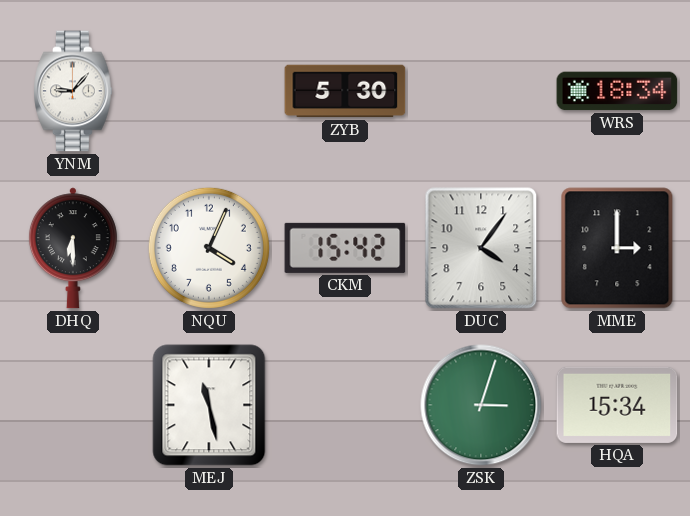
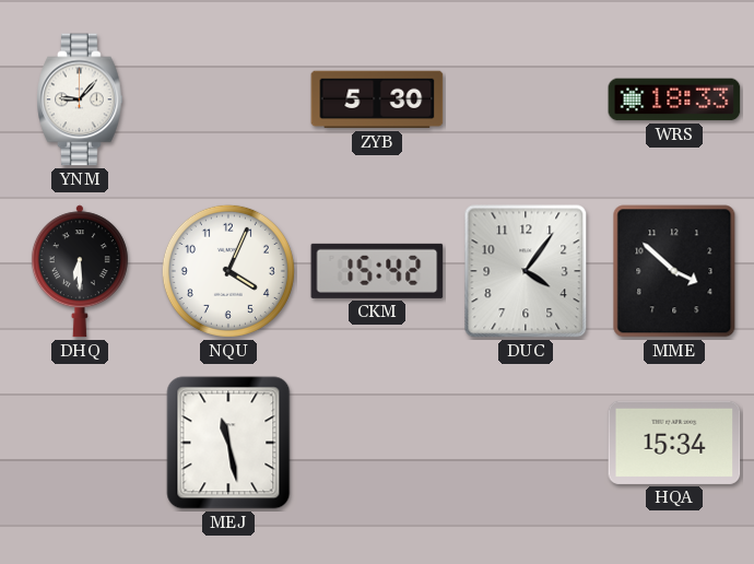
WRS: 18:34 -> 18:33 (674, 99)
MME: 3:00 -> 3:52 (674, 271)
ZSK: 3:03 -> none (481, 405)
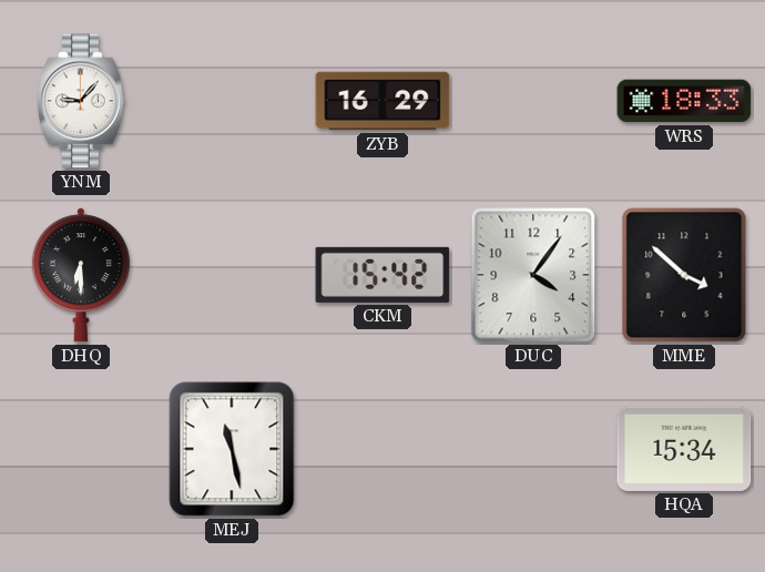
ZYB: 5:30 -> 16:29 (382, 101)
NQU: 4:04 -> none (228, 271)
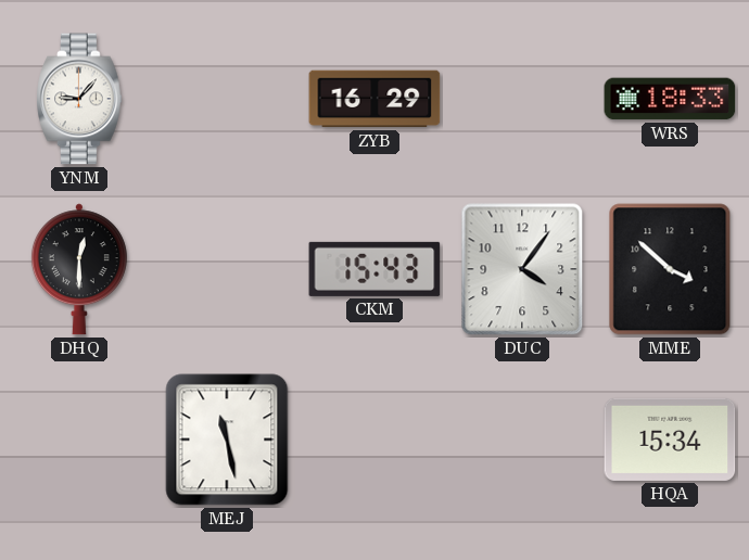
DHQ: 6:30 -> 12:30 (79, 269)
CKM: 15:42 -> 15:43 (374, 269)
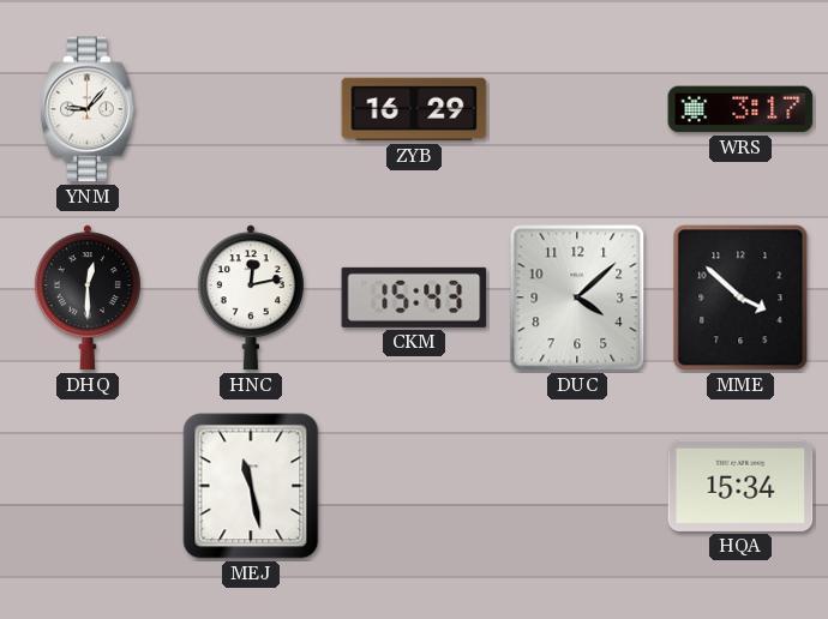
WRS: 18:33 -> 3:17 (740, 109)
HNC: none -> 12:13 (251, 298)
DUC: 4:06 -> 4:08 (577, 298)
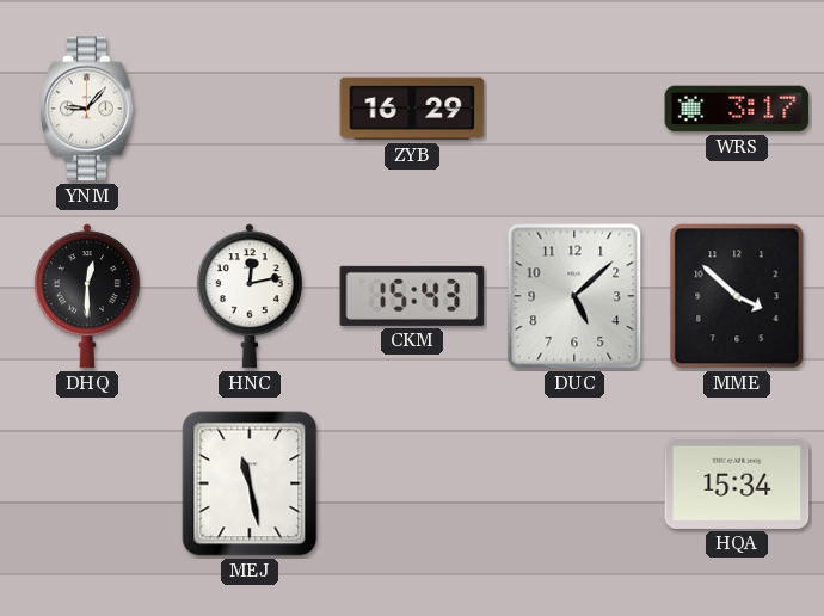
DUC: 4:08 -> 5:08 (574, 296)
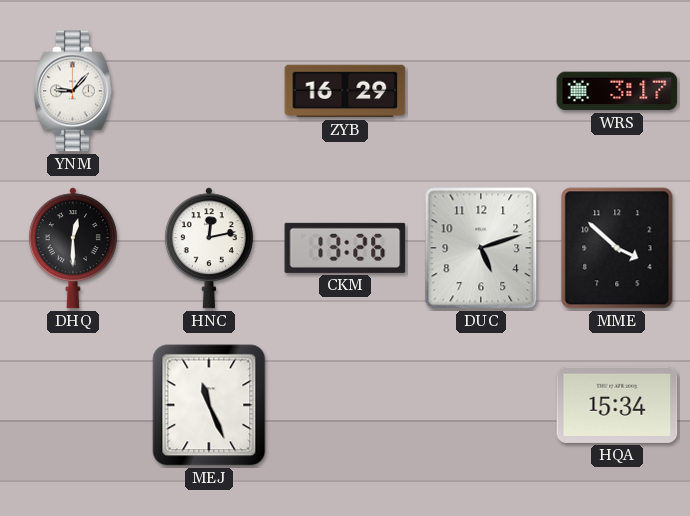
CKM: 15:43 -> 13:26 (345, 248)
DUC: 5:08 -> 5:12 (481, 248)
MEJ: 11:28 -> 11:26 (209, 405)
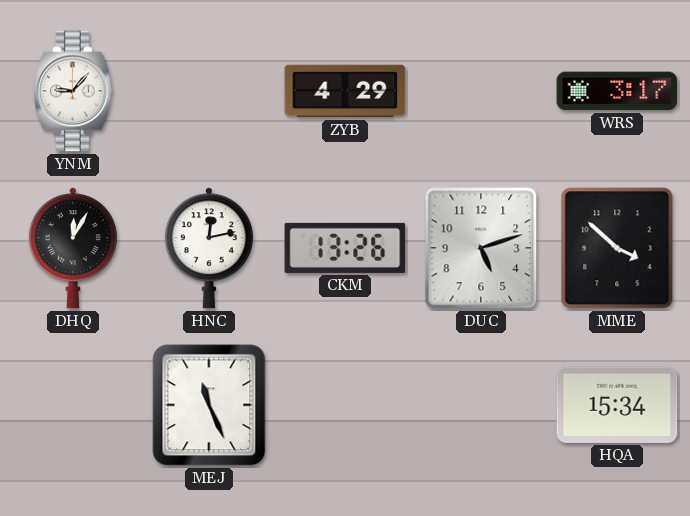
ZYB: 16:29 -> 4:29 (345, 91)
DHQ: 12:30 -> 12:05 (73, 248)
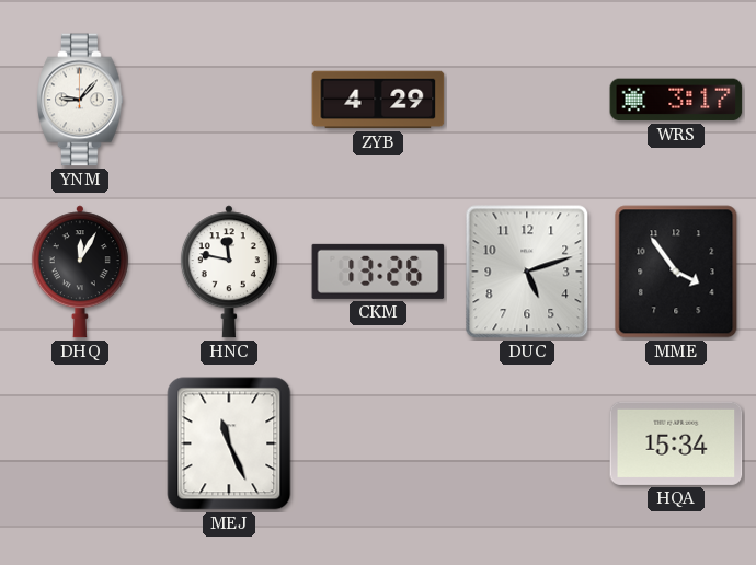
HNC: 12:13 -> 11:47 (229, 272)
MME: 3:52 -> 3:54 (676, 272)
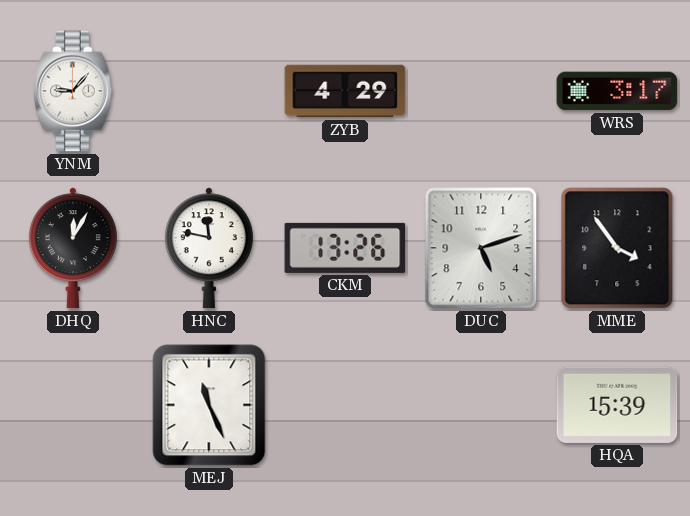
HQA: 15:34 -> 15:39 (617, 405)
